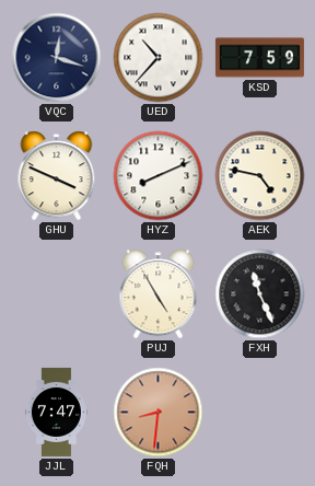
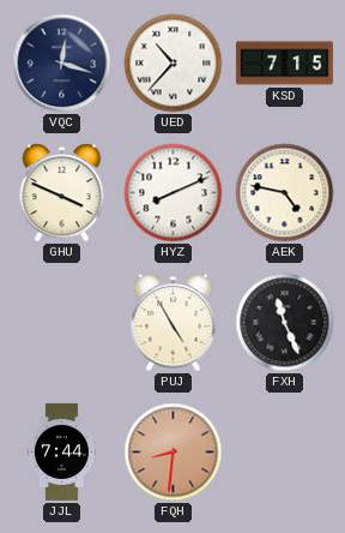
KSD: 7:59 -> 7:15 (284, 64)
JJL: 7:47 -> 7:44 (61, 451)
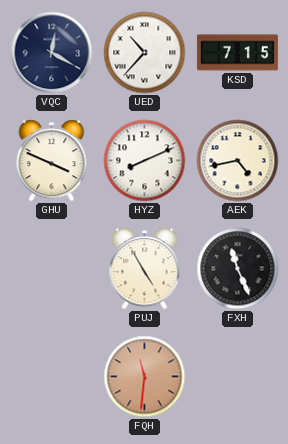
VQC: 12:18 -> 12:20 (52, 53)
AEK: 4:47 -> 4:43 (238, 161)
JJL: 7:44 -> none (61, 451)
FQH: 8:31 -> 11:31 (145, 377)
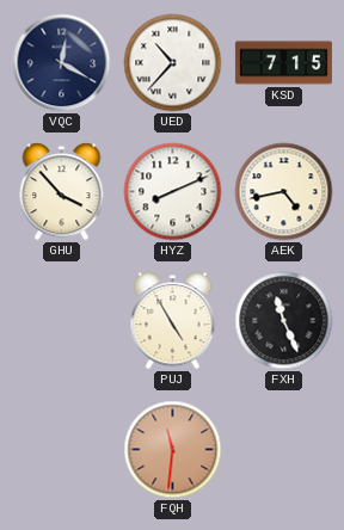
GHU: 3:49 -> 3:53 (62, 192)
